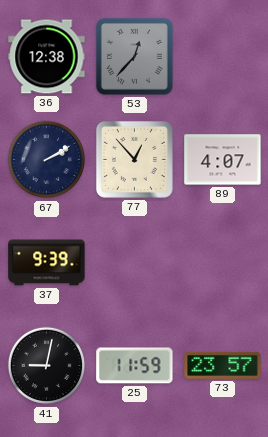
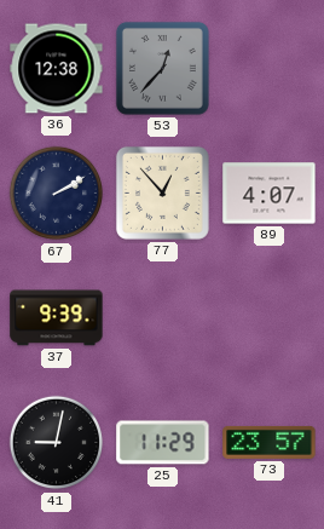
25: 11:59 -> 11:29 (163, 443)
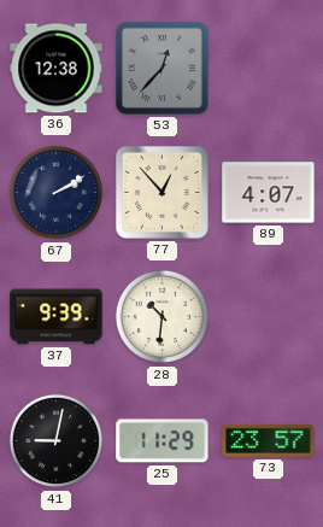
28: none -> 10:31 (163, 317)
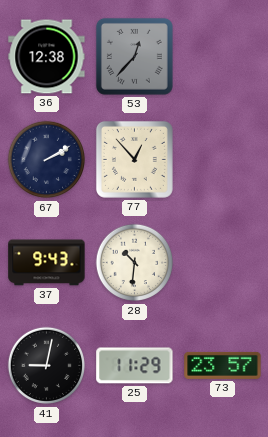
89: 4:07 -> none (269, 193)
37: 9:39 -> 9:43 (47, 263)
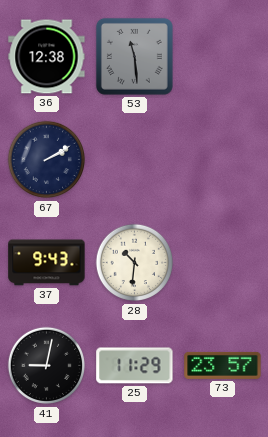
53: 12:37 -> 11:29 (134, 56)
77: 12:53 -> none (134, 159)
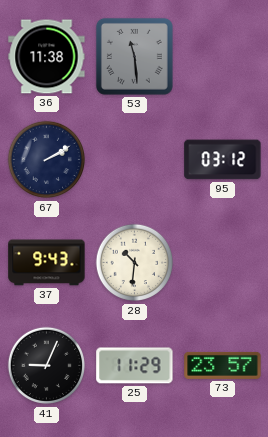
36: 12:38 -> 11:38 (47, 57)
95: none -> 03:12 (223, 160)
41: 9:02 -> 9:04 (47, 366)
